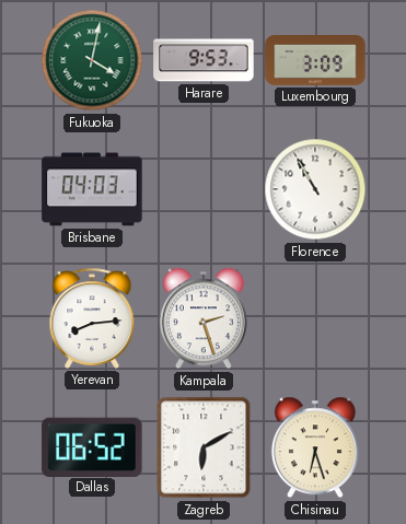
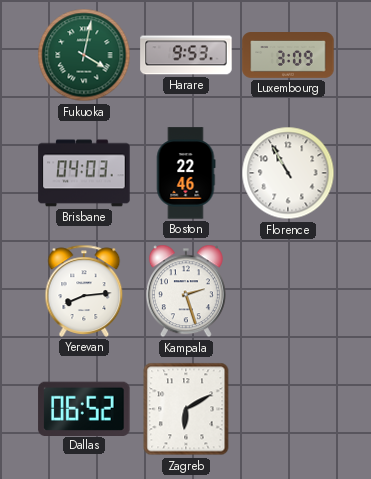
Boston: none -> 22:46 (186, 173)
Chisinau: 6:27 -> none (315, 447)
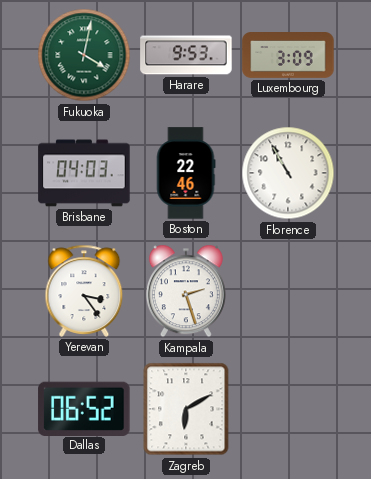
Yerevan: 8:14 -> 3:24 (84, 291)
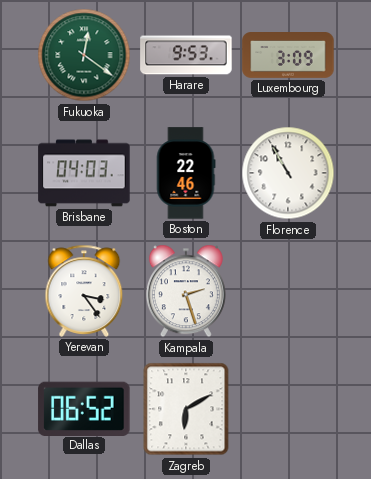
Fukuoka: 4:02 -> 12:21 (84, 55)
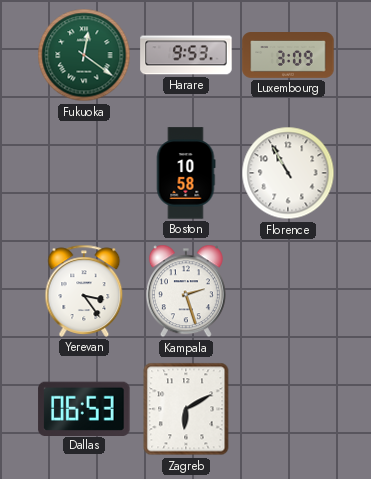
Brisbane: 04:03 -> none (84, 173)
Boston: 22:46 -> 10:58 (186, 173)
Dallas: 06:52 -> 06:53 (84, 408)
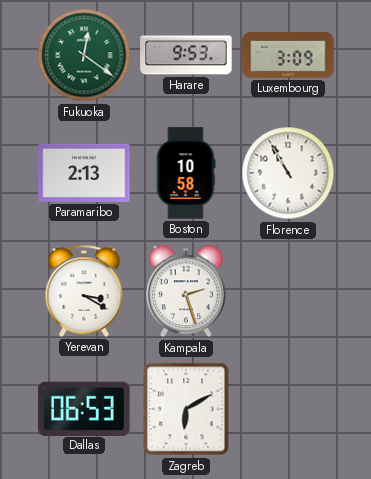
Paramaribo: none -> 2:13 (84, 173)
Yerevan: 3:24 -> 3:20 (84, 291)
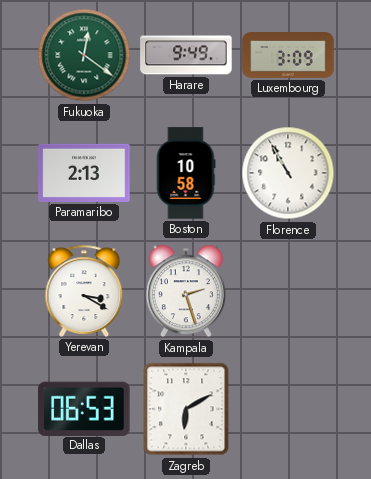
Harare: 9:53 -> 9:49 (186, 55)
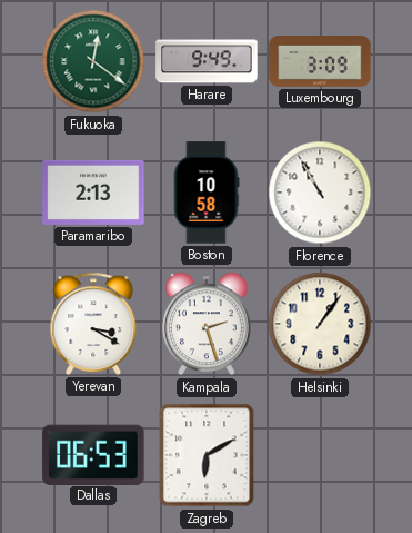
Helsinki: none -> 1:06 (320, 324)
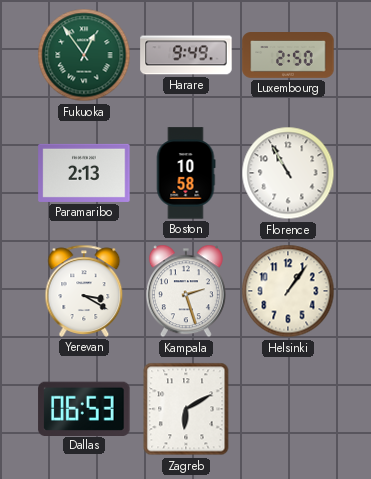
Fukuoka: 12:21 -> 12:54 (84, 55)
Luxembourg: 3:09 -> 2:50 (288, 56)
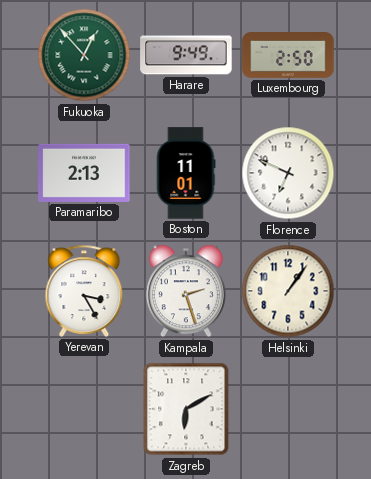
Fukuoka: 12:54 -> 12:53 (84, 55)
Boston: 10:58 -> 11:01 (186, 173)
Florence: 10:55 -> 6:49 (288, 173)
Yerevan: 3:20 -> 3:25 (84, 291)
Dallas: 06:53 -> none (84, 408)
